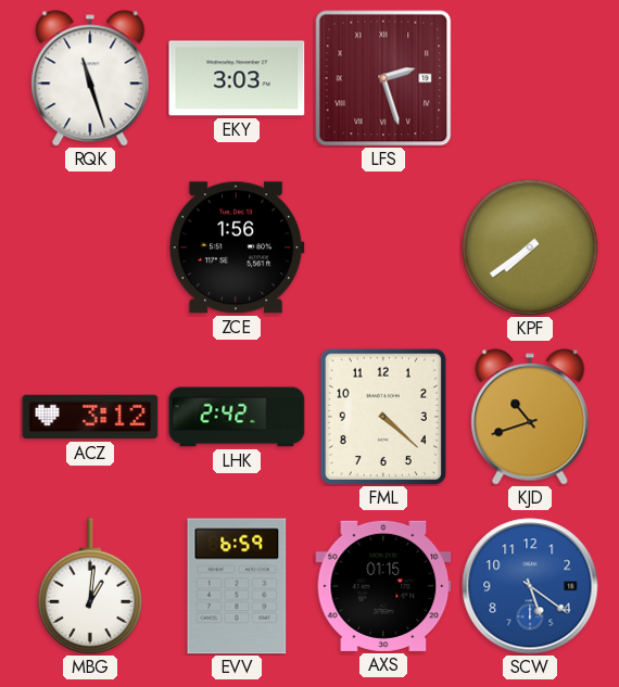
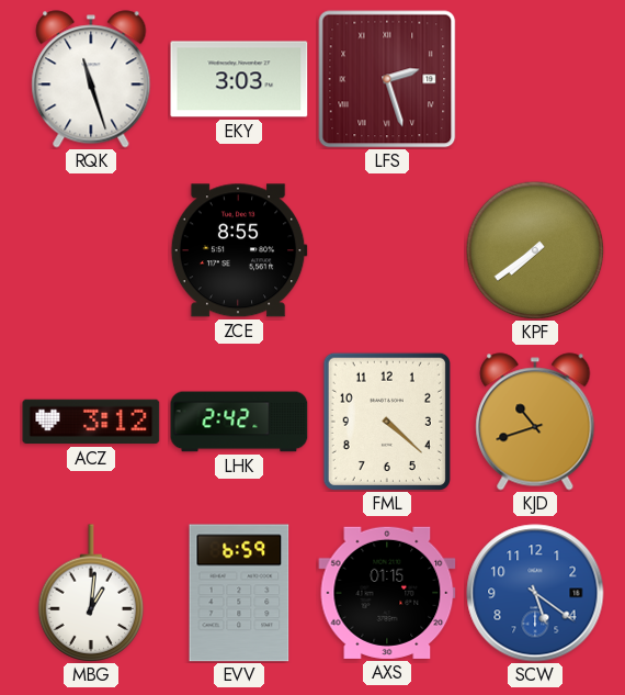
ZCE: 1:56 -> 8:55 (239, 250)
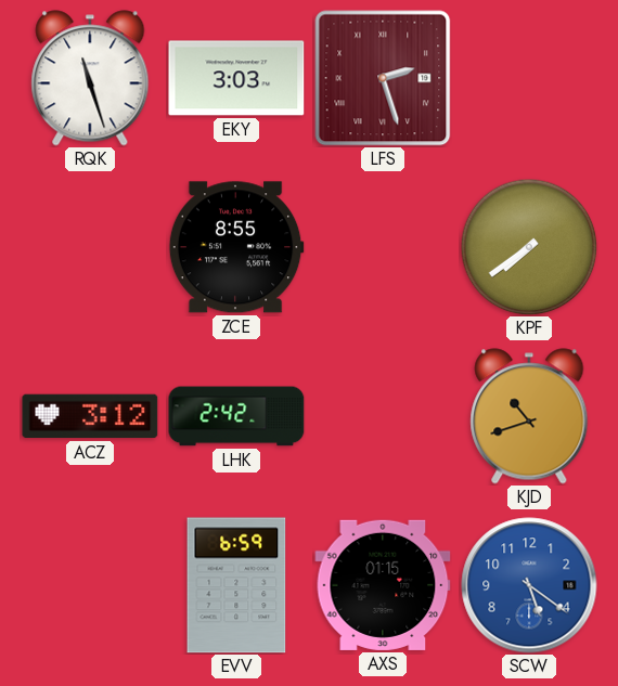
FML: 4:22 -> none (387, 422)
MBG: 1:01 -> none (91, 593)
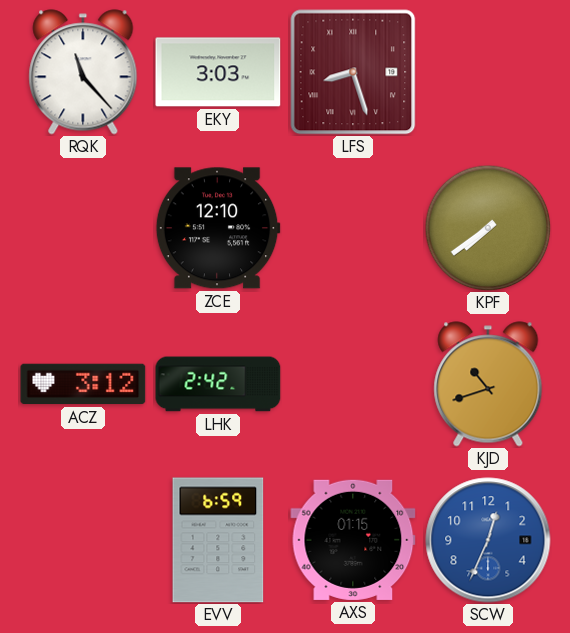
RQK: 11:27 -> 11:23 (83, 72)
LFS: 2:27 -> 8:27 (353, 72)
ZCE: 8:55 -> 12:10 (218, 228)
SCW: 5:21 -> 12:34 (488, 540)
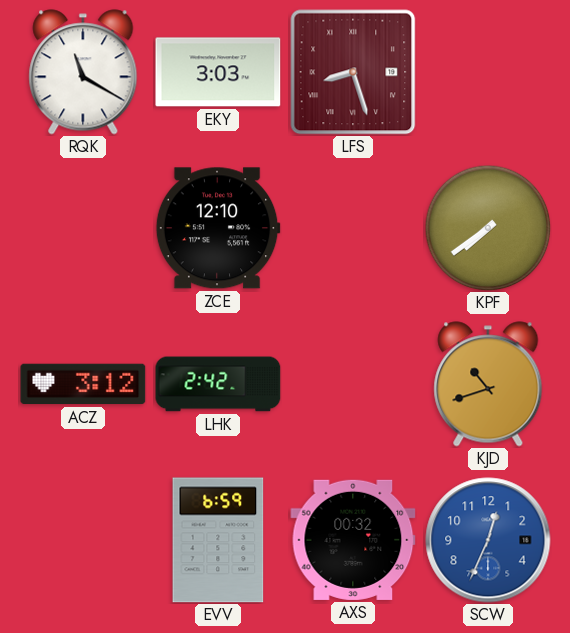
RQK: 11:23 -> 11:20 (83, 72)
AXS: 01:15 -> 00:32 (353, 540)
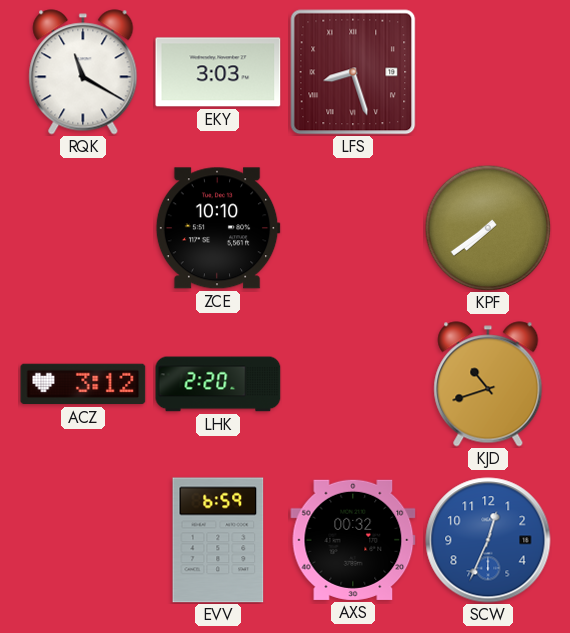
ZCE: 12:10 -> 10:10 (218, 228)
LHK: 2:42 -> 2:20 (218, 384)
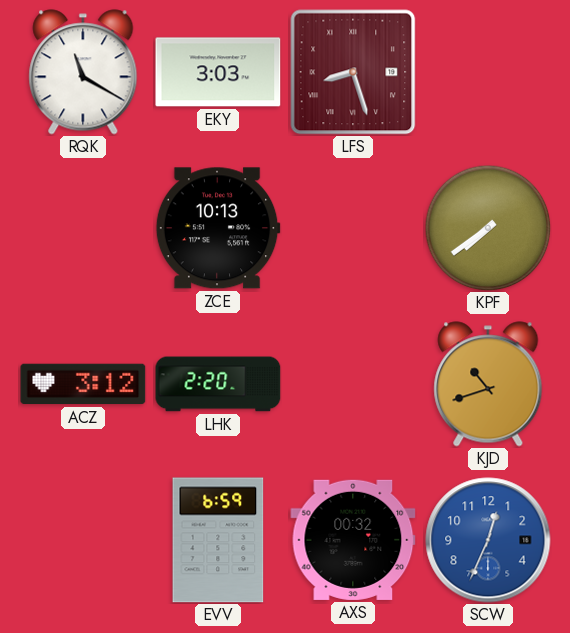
ZCE: 10:10 -> 10:13 (218, 228)
